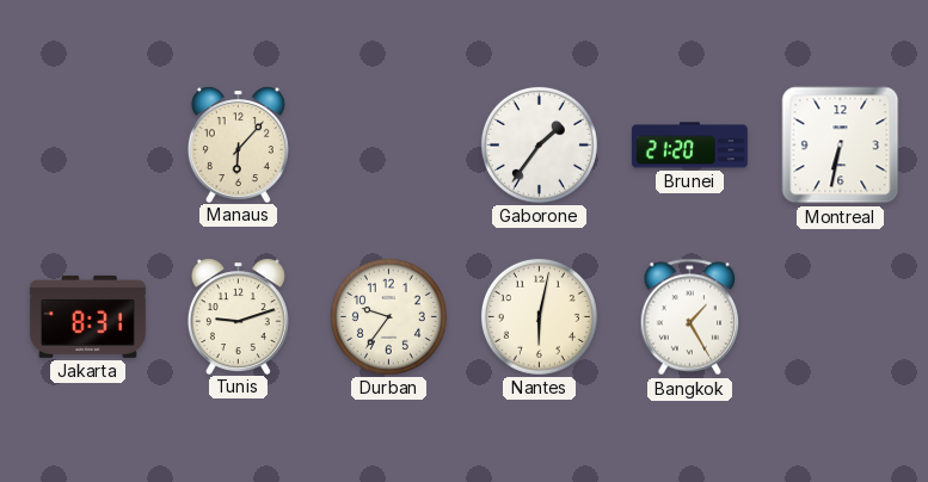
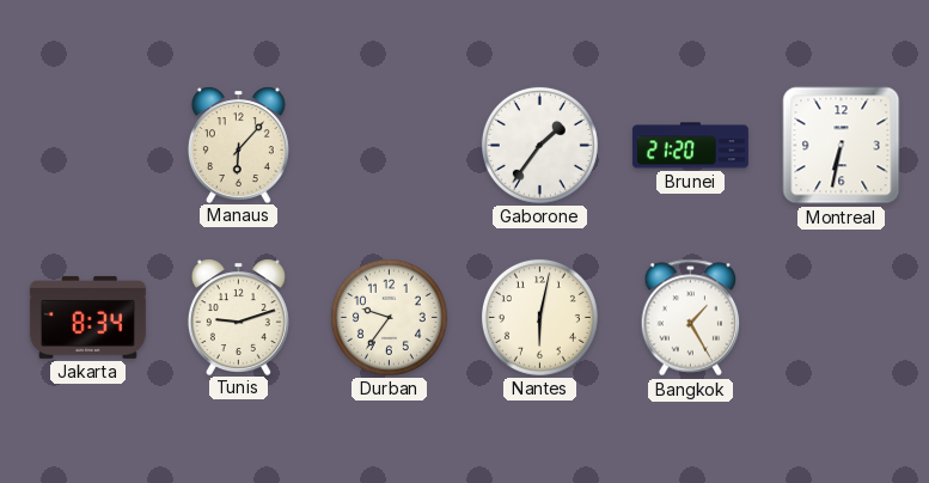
Jakarta: 8:31 -> 8:34 (87, 317)
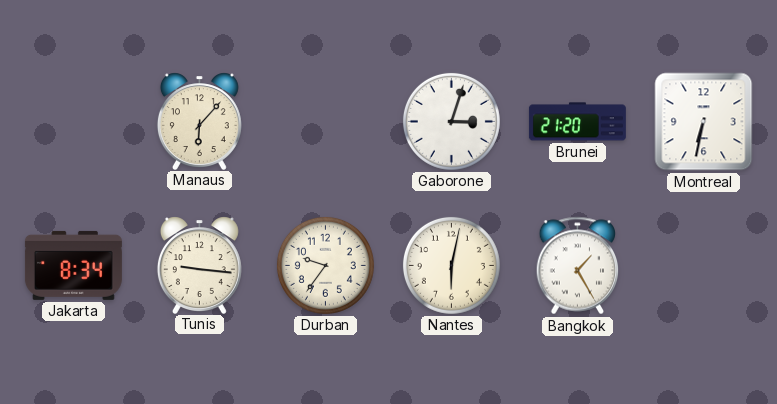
Gaborone: 1:36 -> 3:03 (451, 121)
Tunis: 9:12 -> 9:16 (199, 265)
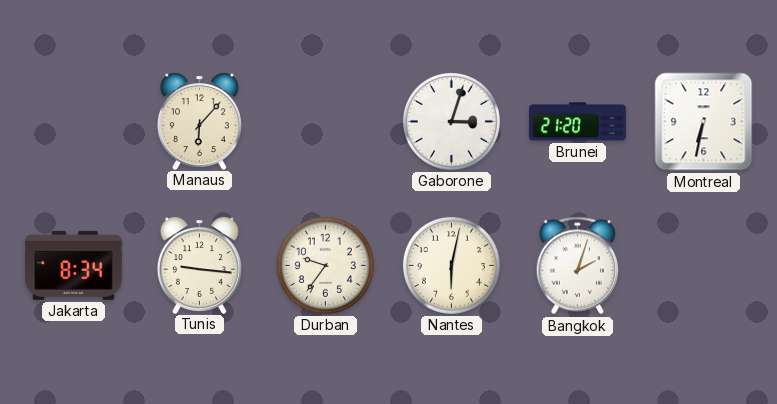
Bangkok: 1:25 -> 2:03 (578, 266)
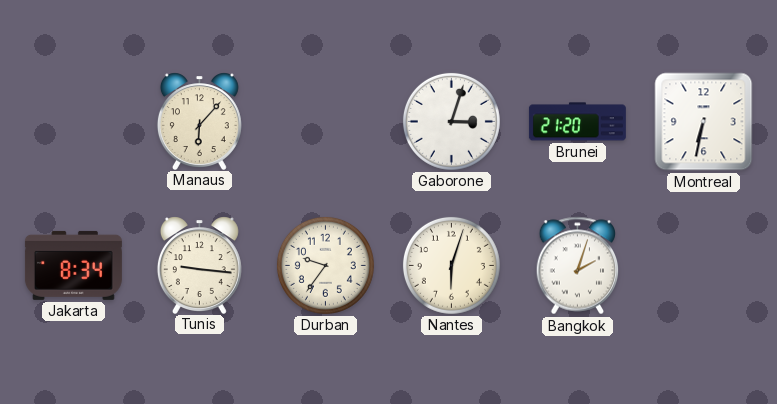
Nantes: 6:02 -> 6:03 (451, 265)
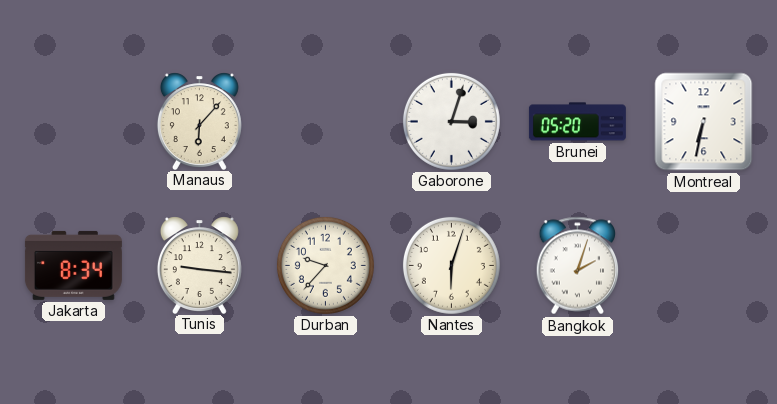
Brunei: 21:20 -> 05:20 (577, 122)
Durban: 9:36 -> 9:37 (325, 265)
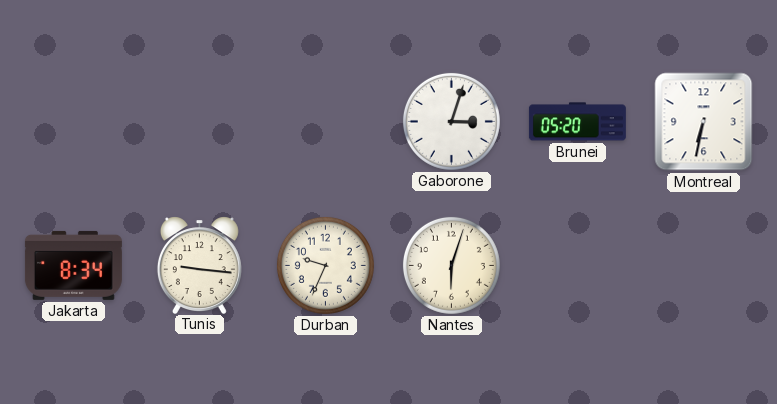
Manaus: 6:07 -> none (199, 121)
Durban: 9:37 -> 9:34 (325, 265)
Bangkok: 2:03 -> none (578, 266)
